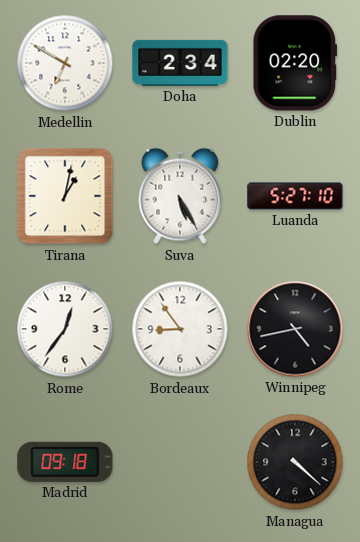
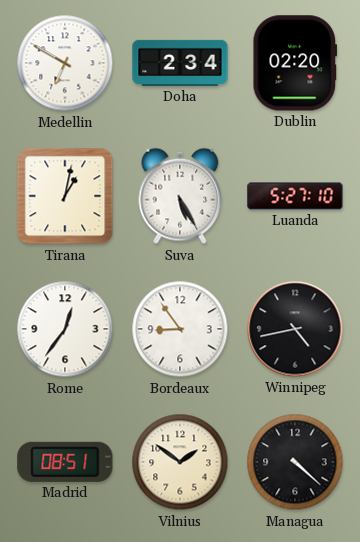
Madrid: 09:18 -> 08:51 (65, 462)
Vilnius: none -> 1:51 (180, 462)
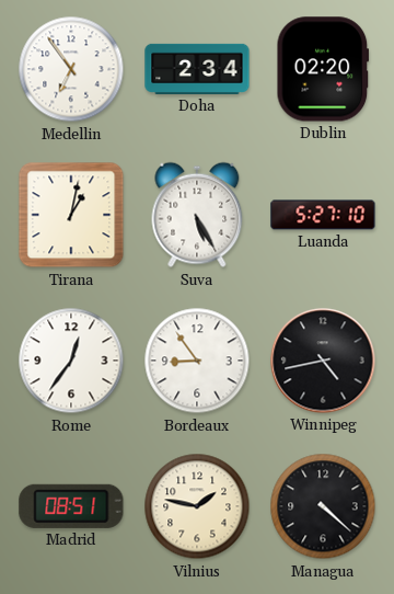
Medellin: 6:50 -> 6:54 (71, 69)
Vilnius: 1:51 -> 1:47 (197, 506)
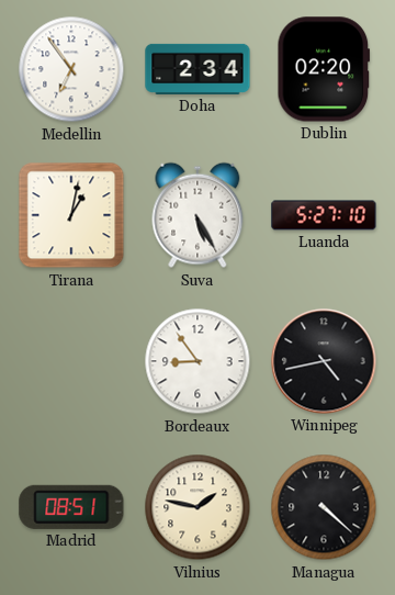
Rome: 12:36 -> none (71, 361)
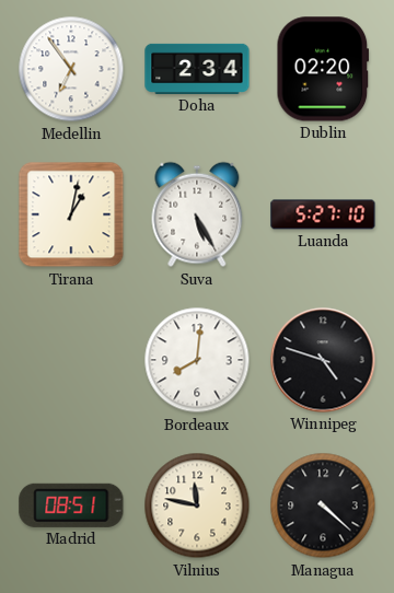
Bordeaux: 8:54 -> 8:01 (197, 360)
Winnipeg: 4:43 -> 4:48 (323, 360)
Vilnius: 1:47 -> 11:47 (197, 505)
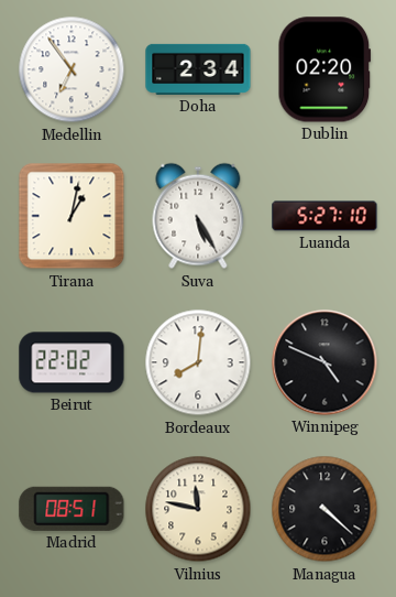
Beirut: none -> 22:02 (71, 362)
Winnipeg: 4:48 -> 4:49 (324, 362)
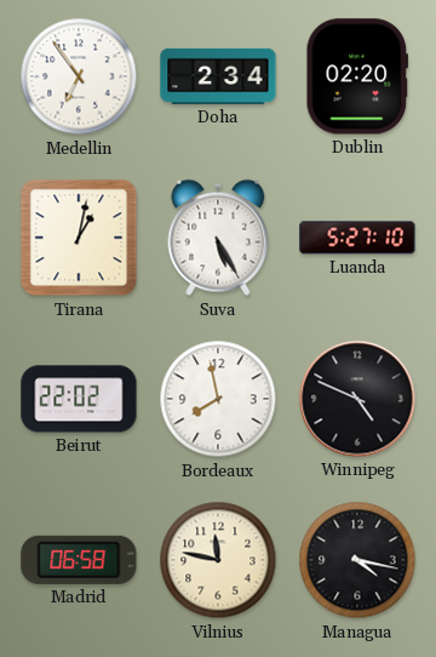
Bordeaux: 8:01 -> 7:58 (218, 399)
Madrid: 08:51 -> 06:58 (79, 560)
Managua: 4:22 -> 4:17 (357, 560)
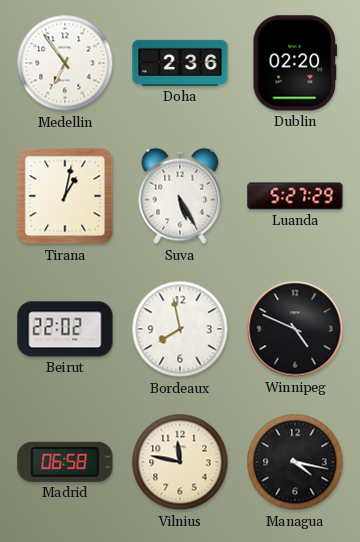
Doha: 2:34 -> 2:36 (180, 63)
Luanda: 5:27:10 -> 5:27:29 (295, 196)
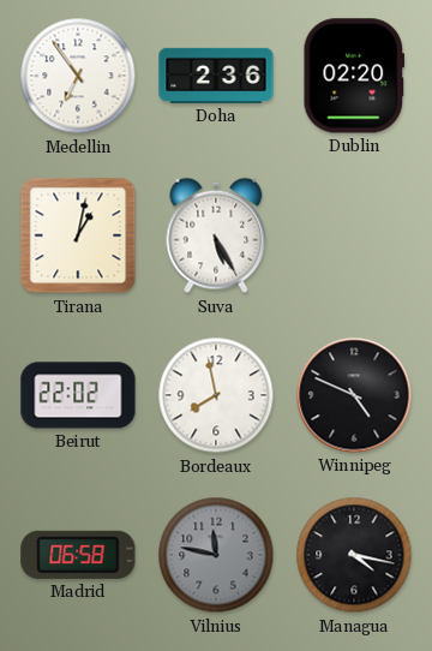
Luanda: 5:27 -> none (295, 196)
Vilnius dial: cream -> grey (216, 555)
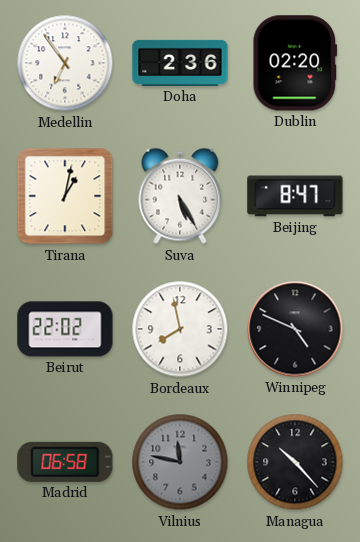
Beijing: none -> 8:47 (295, 196)
Managua: 4:17 -> 10:23 (295, 462)
